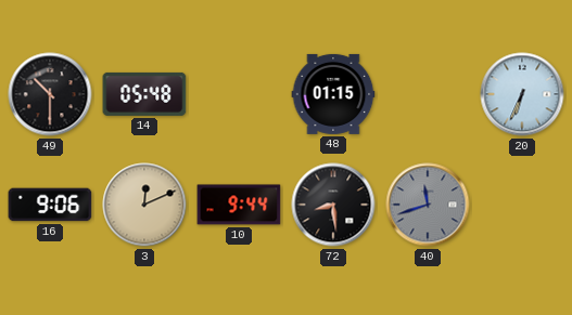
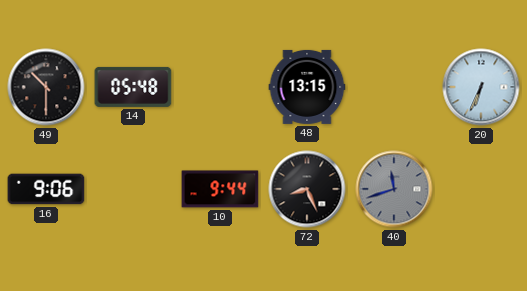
48: 01:15 -> 13:15 (307, 87)
3: 12:11 -> none (144, 205)
72: 8:29 -> 8:26 (307, 189)
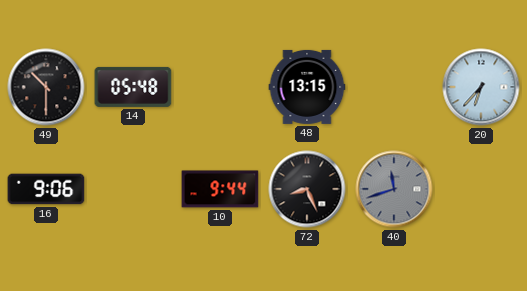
20: 6:34 -> 6:37 (481, 87)
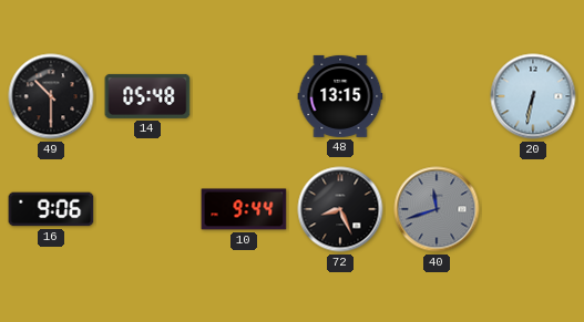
20: 6:37 -> 6:32 (533, 96)
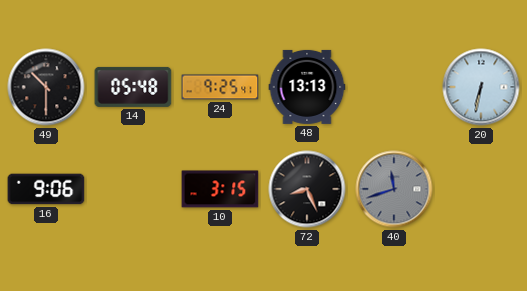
24: none -> 9:25 (220, 87)
48: 13:15 -> 13:13 (307, 87)
10: 9:44 -> 3:15 (220, 189)
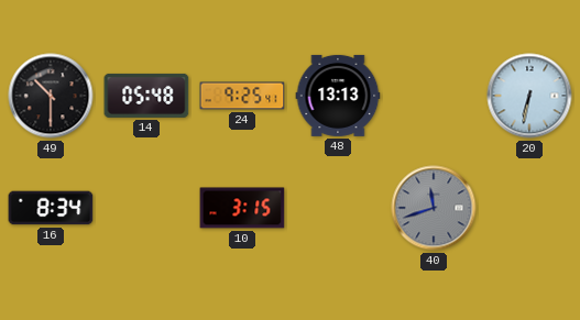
16: 9:06 -> 8:34 (51, 208)
72: 8:26 -> none (307, 189)
